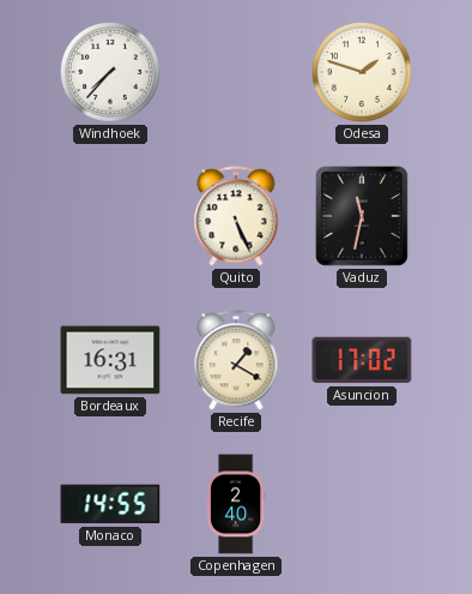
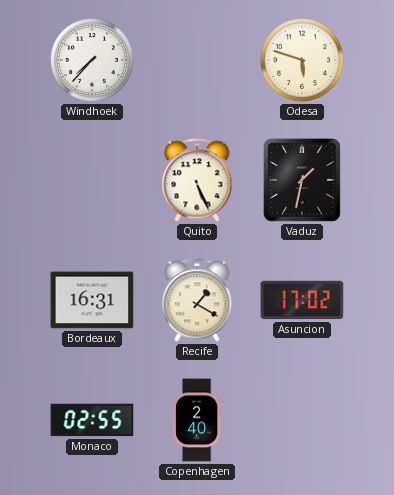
Odesa: 1:48 -> 5:48 (303, 61)
Vaduz: 11:32 -> 1:32 (303, 181)
Monaco: 14:55 -> 02:55 (92, 420)
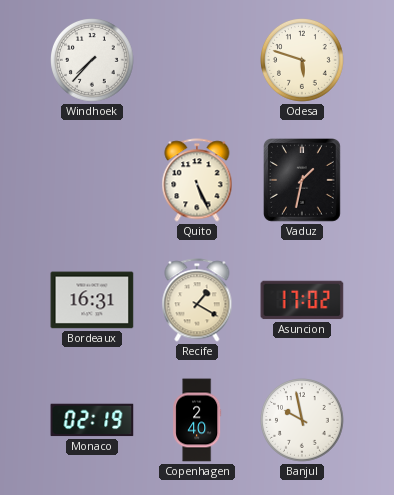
Monaco: 02:55 -> 02:19 (92, 420)
Banjul: none -> 9:58 (303, 421)
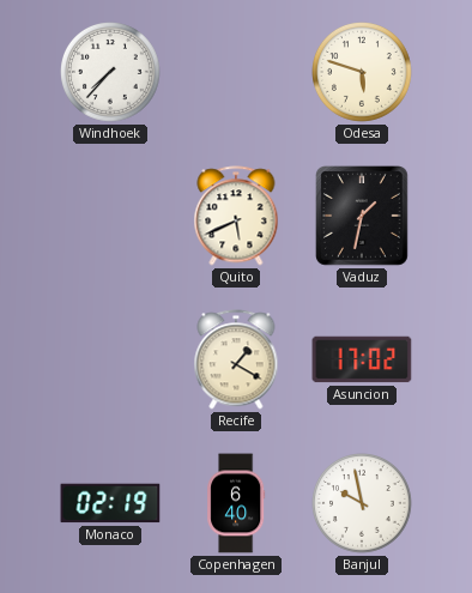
Quito: 5:26 -> 5:41 (236, 216)
Bordeaux: 16:31 -> none (92, 300)
Copenhagen: 2:40 -> 6:40 (236, 503)
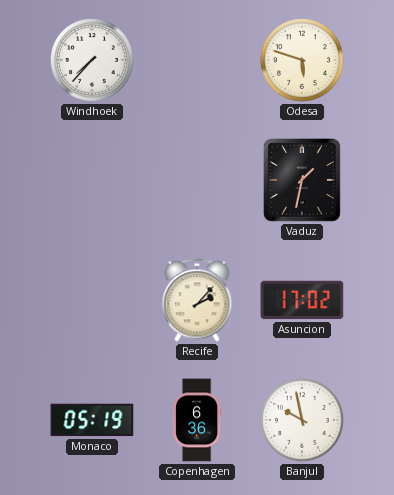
Quito: 5:41 -> none (236, 216)
Recife: 1:20 -> 2:07 (197, 300)
Monaco: 02:19 -> 05:19 (92, 420)
Copenhagen: 6:40 -> 6:36 (197, 420)
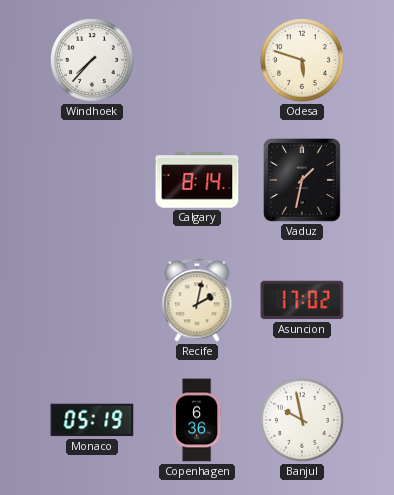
Calgary: none -> 8:14 (197, 180)
Recife: 2:07 -> 2:02 (197, 300)
